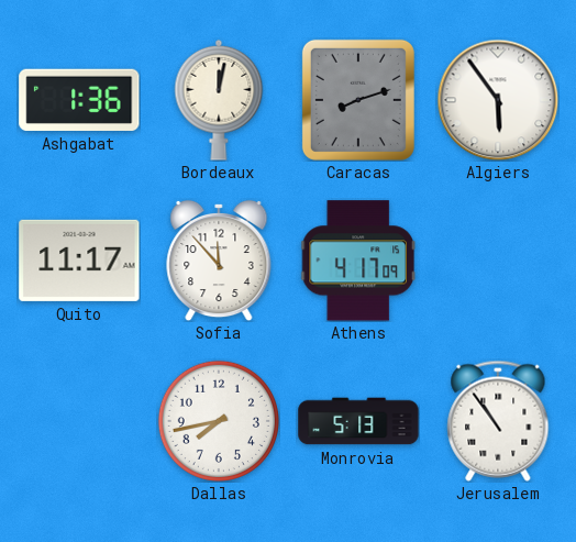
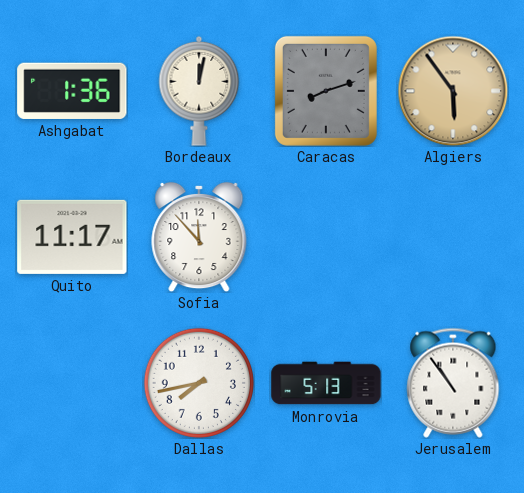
Algiers dial: white -> champagne (453, 91)
Athens: 4:17 -> none (358, 261)
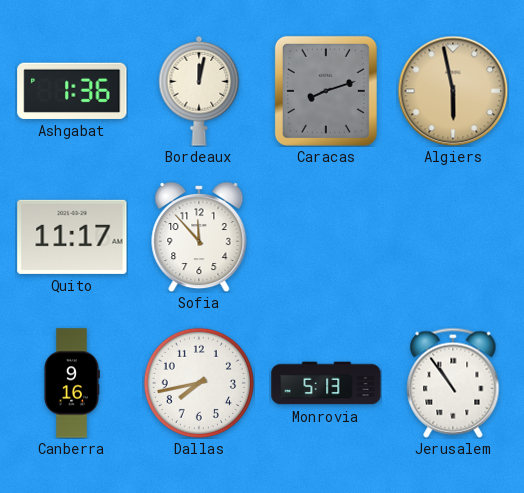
Algiers: 5:54 -> 5:58 (453, 91)
Canberra: none -> 9:16 (71, 383)
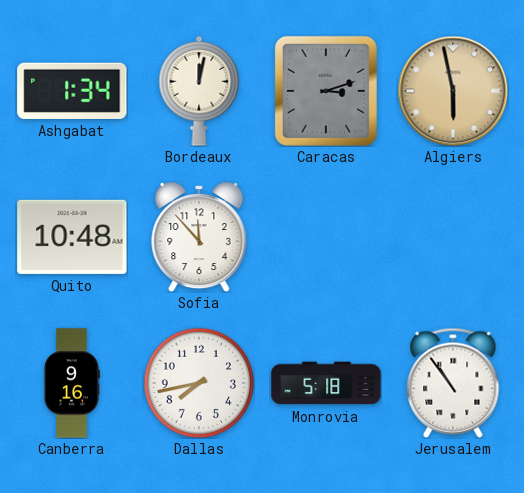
Ashgabat: 1:36 -> 1:34 (72, 91)
Caracas: 8:12 -> 3:12 (326, 91)
Quito: 11:17 -> 10:48 (72, 237)
Monrovia: 5:13 -> 5:18 (326, 383)
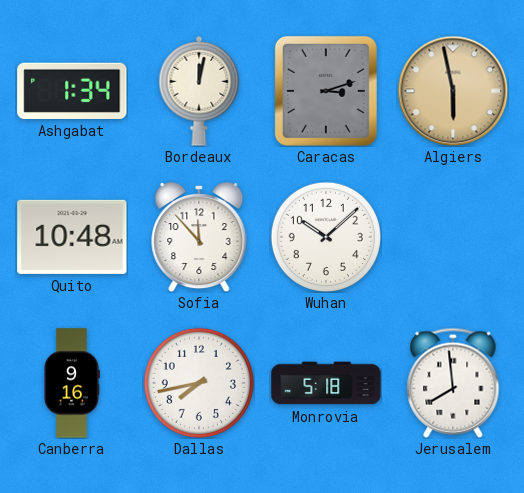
Wuhan: none -> 10:08 (326, 237)
Jerusalem: 10:54 -> 7:59 (453, 383)
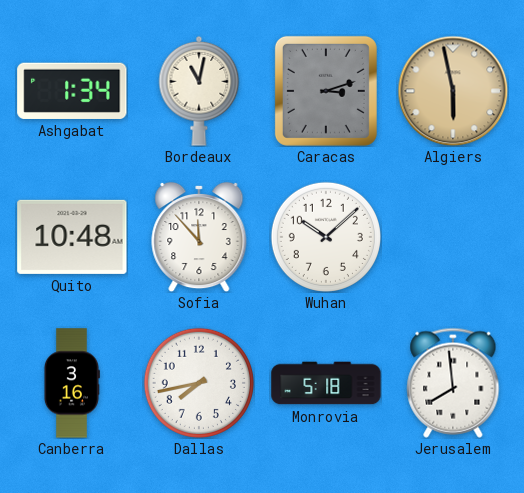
Bordeaux: 12:02 -> 11:02 (199, 91)
Canberra: 9:16 -> 3:16 (71, 383)
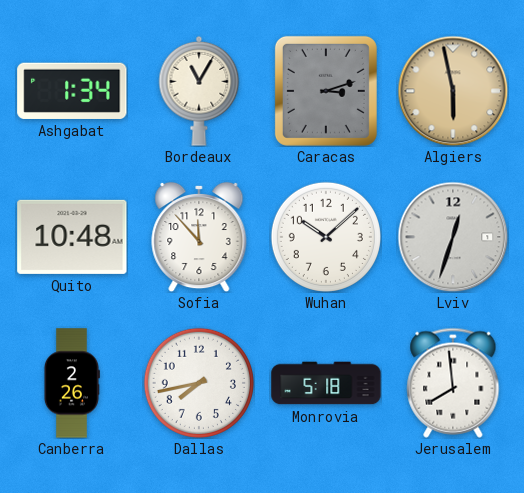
Bordeaux: 11:02 -> 11:05 (199, 91)
Lviv: none -> 12:33 (453, 237)
Canberra: 3:16 -> 2:26 (71, 383)
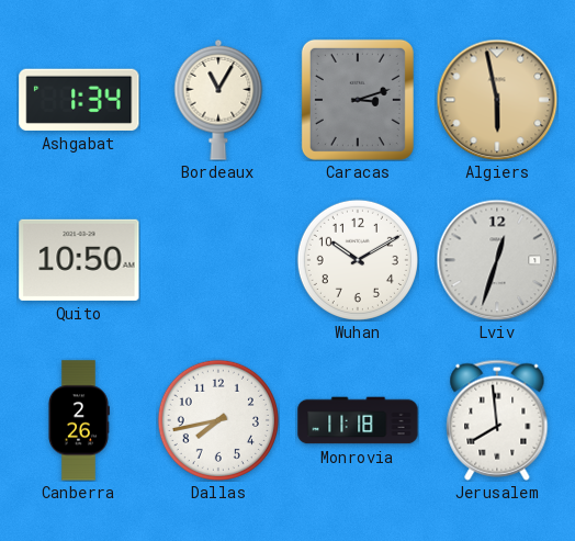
Quito: 10:48 -> 10:50 (79, 260)
Sofia: 11:53 -> none (199, 237)
Wuhan: 10:08 -> 10:10 (358, 260)
Monrovia: 5:18 -> 11:18 (358, 420)
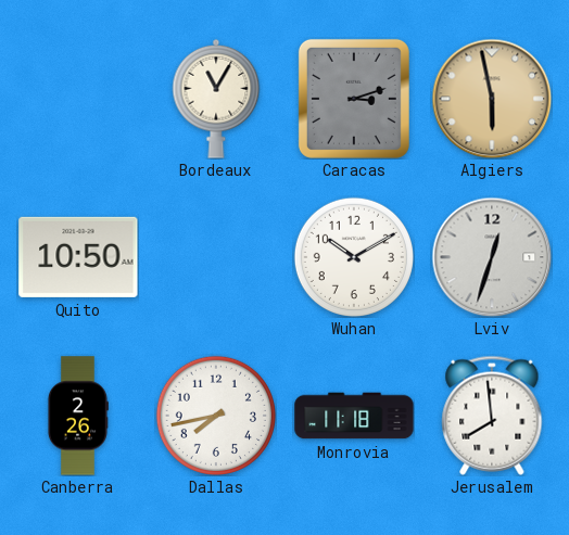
Ashgabat: 1:34 -> none (79, 100)
